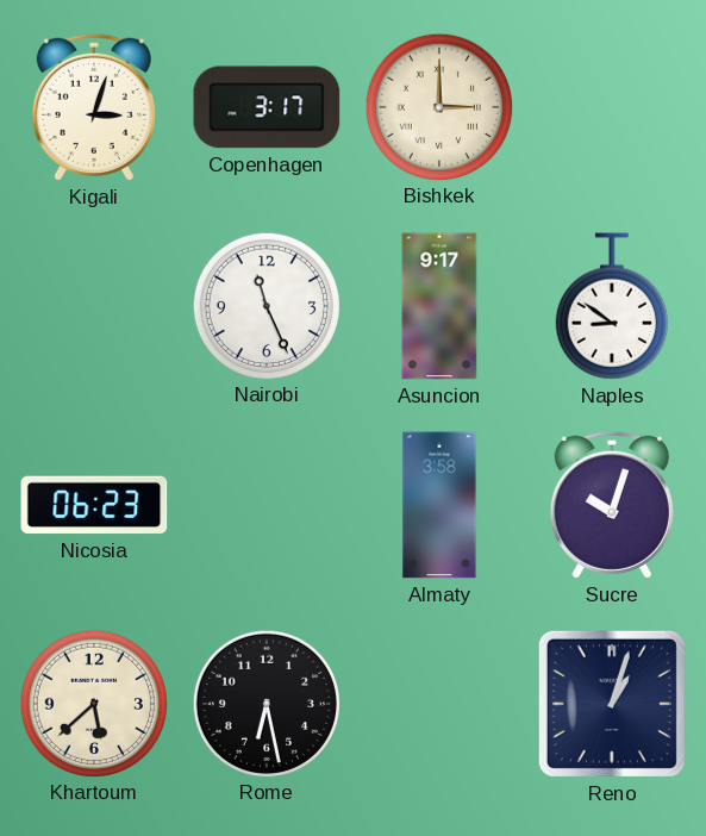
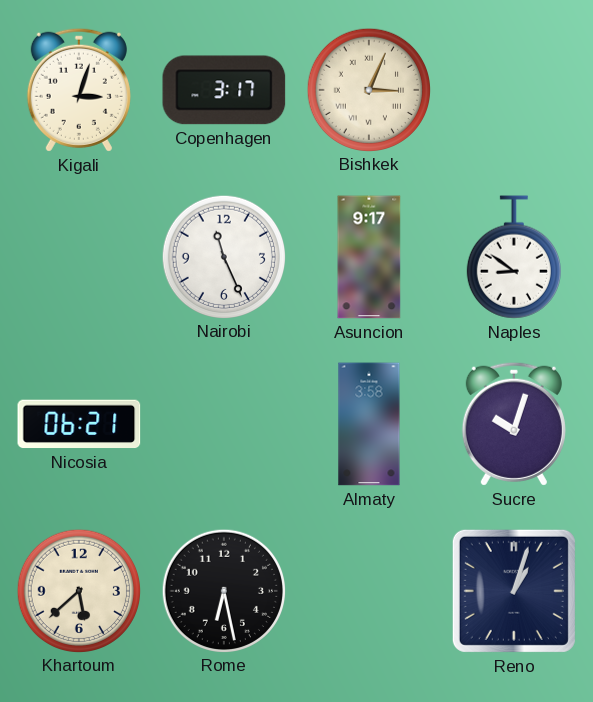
Bishkek: 3:00 -> 3:04 (368, 89)
Nicosia: 06:23 -> 06:21 (79, 424)
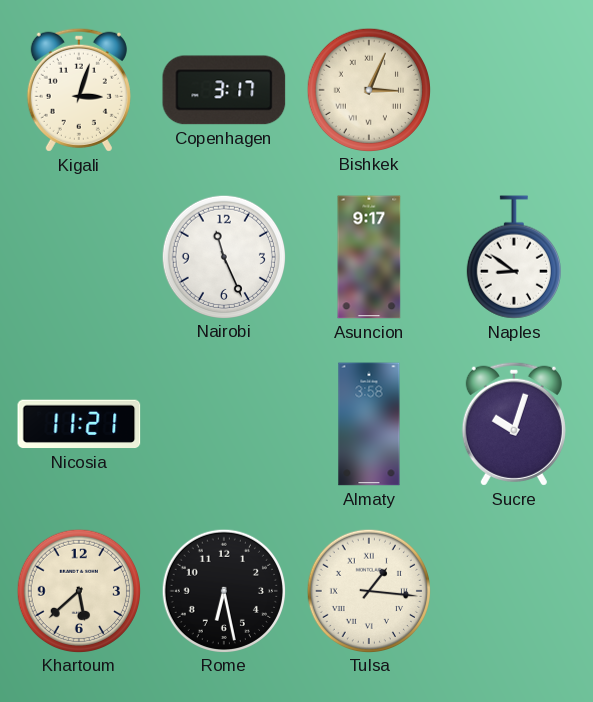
Nicosia: 06:21 -> 11:21 (79, 424)
Tulsa: none -> 1:16 (368, 590)
Reno: 1:03 -> none (514, 591)
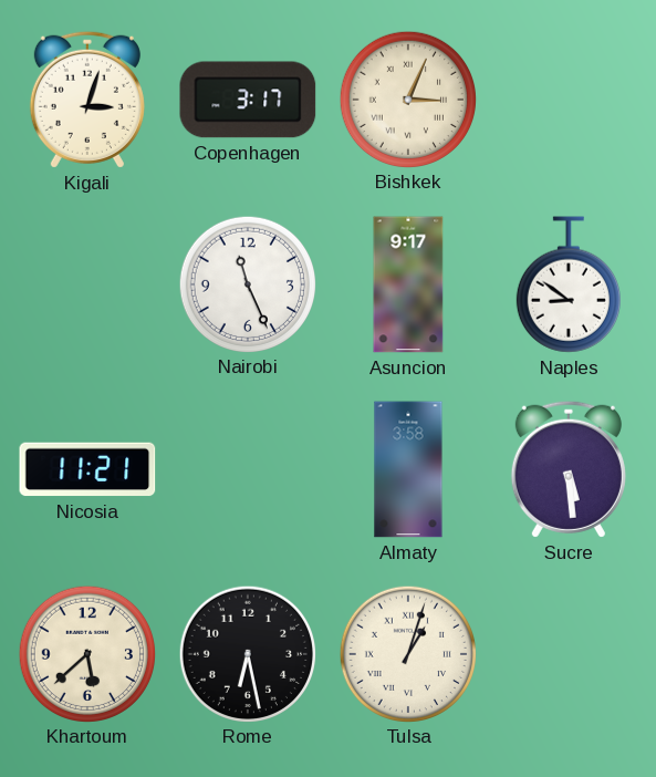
Sucre: 10:03 -> 5:29 (569, 469)
Tulsa: 1:16 -> 1:03 (407, 653)
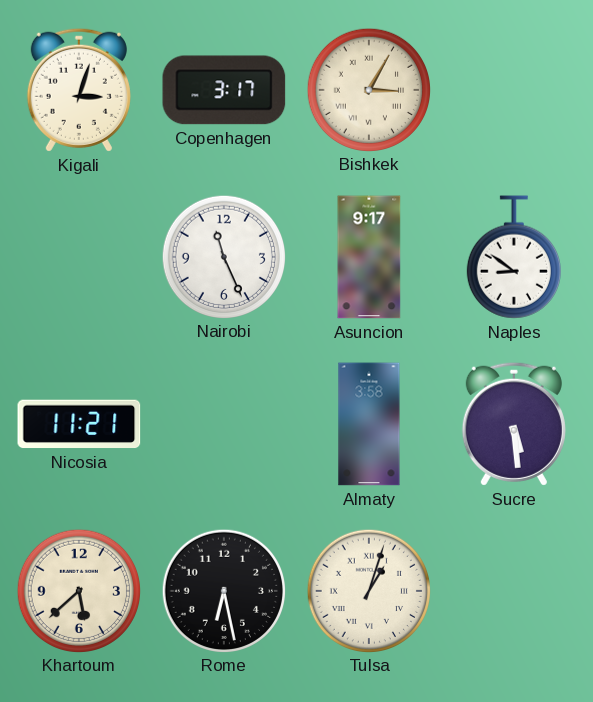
Bishkek: 3:04 -> 3:05 (368, 89)
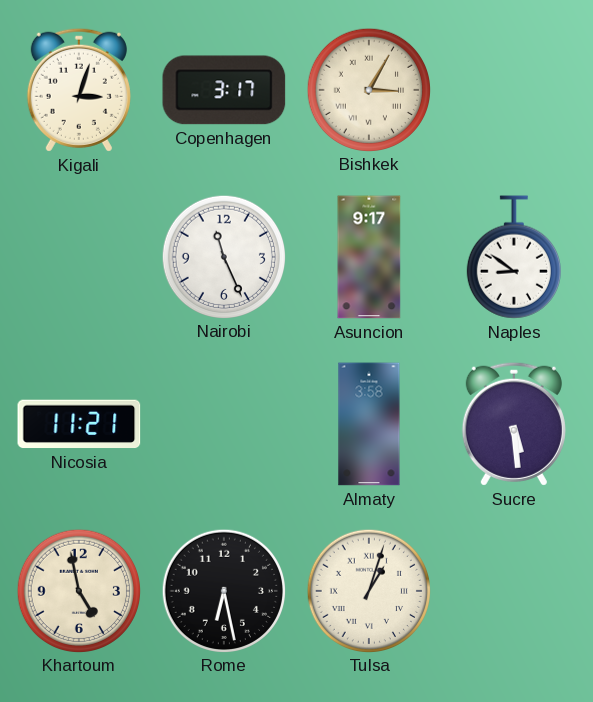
Khartoum: 5:38 -> 4:58 (78, 590)
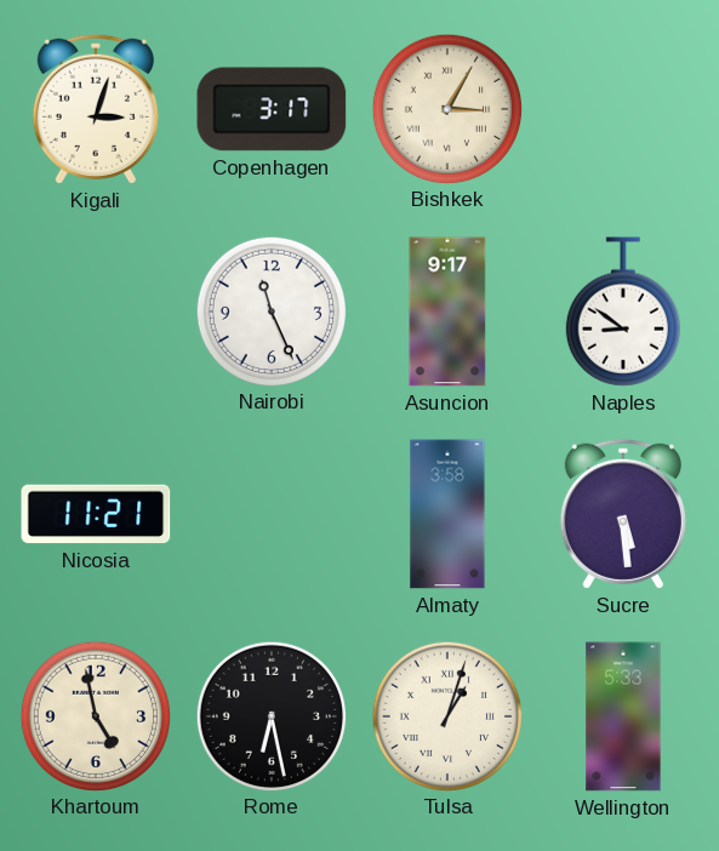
Wellington: none -> 5:33 (623, 716)
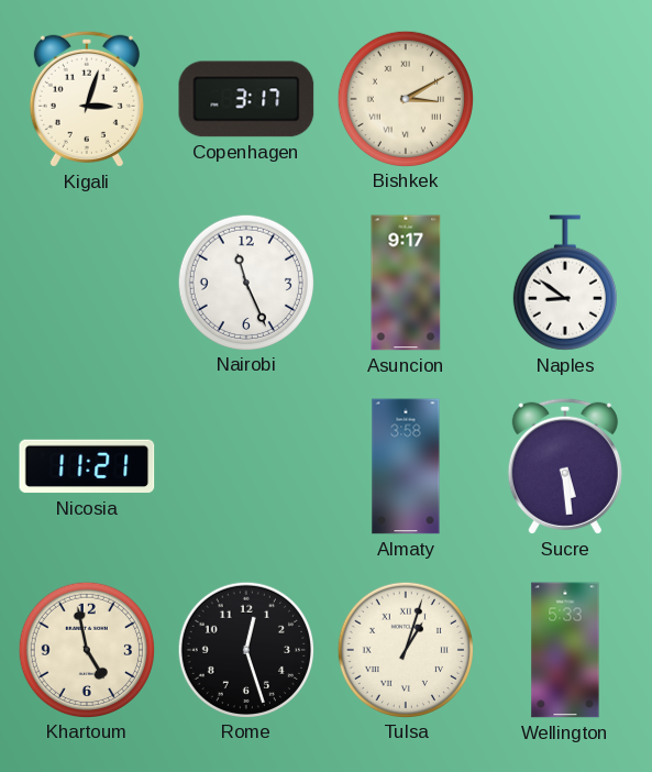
Bishkek: 3:05 -> 3:10 (405, 98)
Rome: 6:28 -> 12:27 (245, 649)
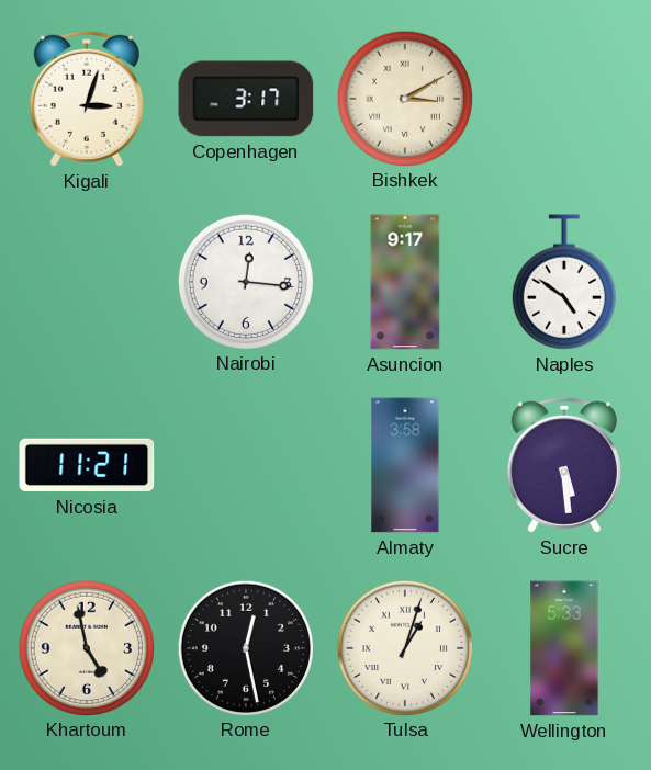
Nairobi: 11:26 -> 12:16 (245, 281)
Naples: 8:51 -> 4:51 (564, 282)
Rome: 12:27 -> 12:28 (245, 647)
